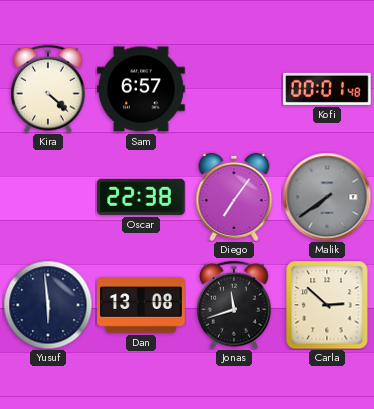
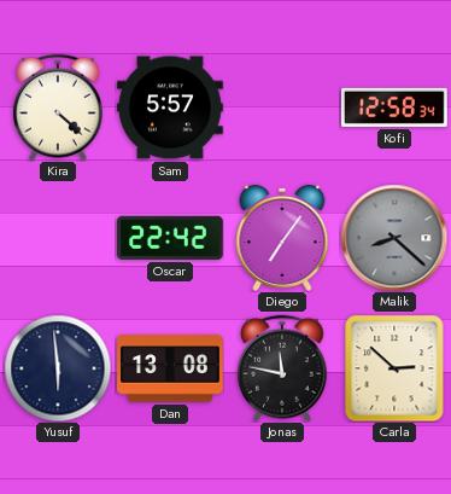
Sam: 6:57 -> 5:57 (170, 107)
Kofi: 00:01 -> 12:58 (394, 107)
Oscar: 22:38 -> 22:42 (171, 238)
Malik: 7:39 -> 8:22 (394, 238)
Jonas: 11:42 -> 11:47 (282, 368)
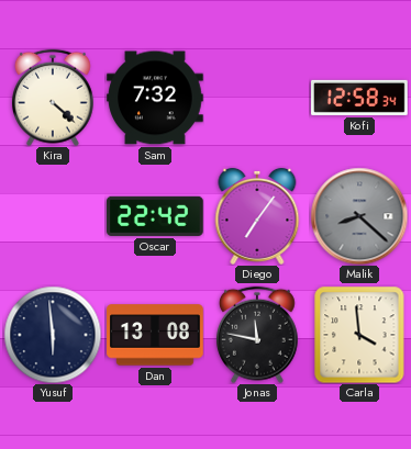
Sam: 5:57 -> 7:32 (155, 98)
Carla: 2:52 -> 3:59 (359, 335)
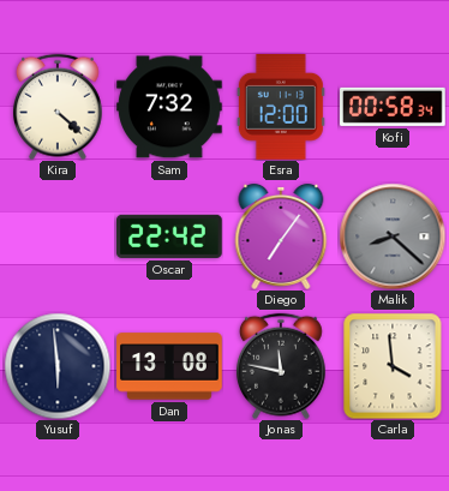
Esra: none -> 12:00 (281, 108)
Kofi: 12:58 -> 00:58 (393, 107)
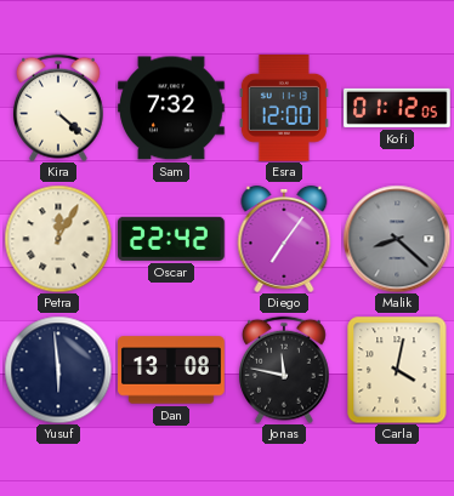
Kofi: 00:58 -> 01:12 (397, 108)
Petra: none -> 12:05 (58, 239)
Carla: 3:59 -> 4:02 (397, 370)
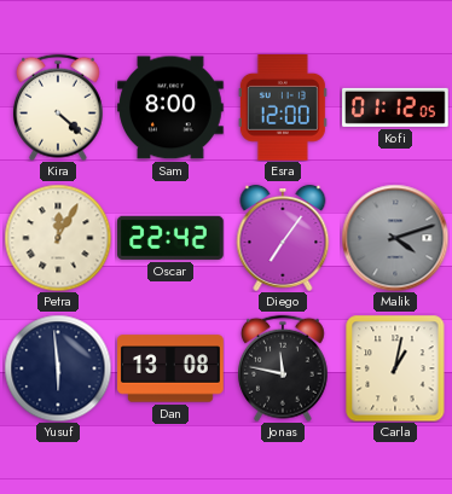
Sam: 7:32 -> 8:00 (170, 107)
Malik: 8:22 -> 4:12 (395, 238)
Carla: 4:02 -> 1:02 (395, 368)
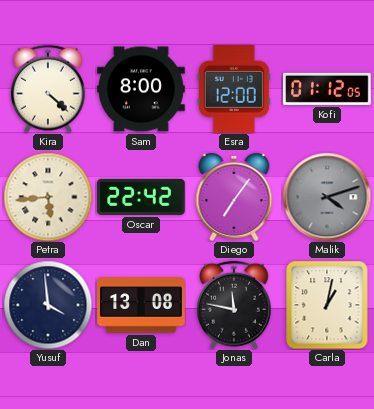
Petra: 12:05 -> 5:44 (48, 197)
Yusuf: 5:59 -> 3:59 (48, 305)
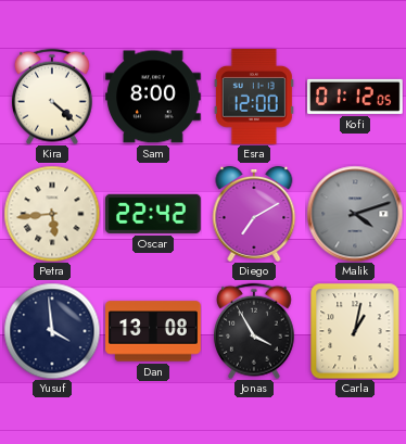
Diego: 7:06 -> 7:10 (254, 214)
Jonas: 11:47 -> 3:55 (254, 331)
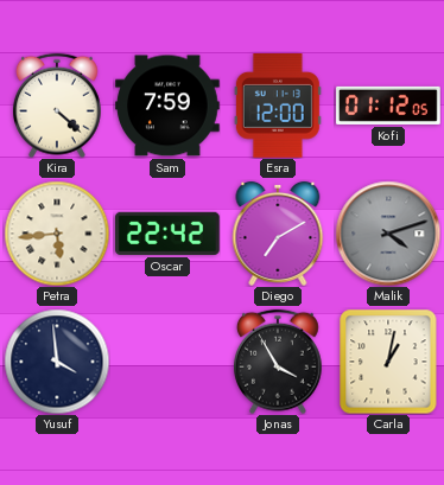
Sam: 8:00 -> 7:59 (167, 106)
Dan: 13:08 -> none (153, 331)
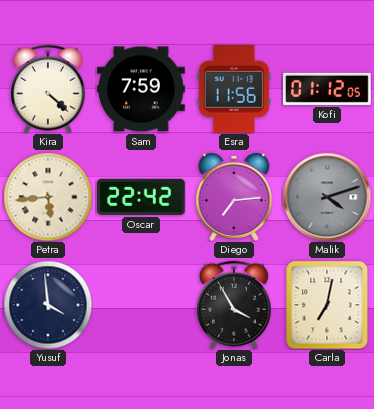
Esra: 12:00 -> 11:56 (234, 90)
Diego: 7:10 -> 7:14 (234, 197)
Carla: 1:02 -> 7:02 (327, 305)
